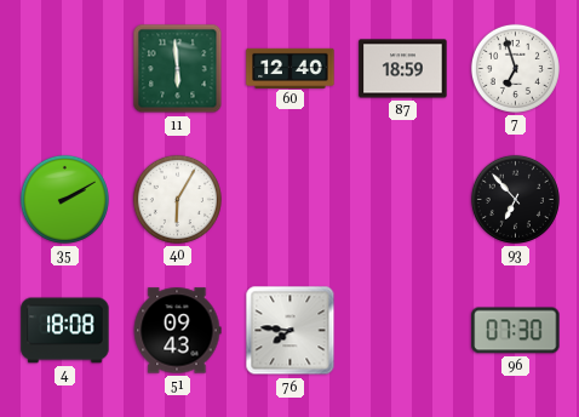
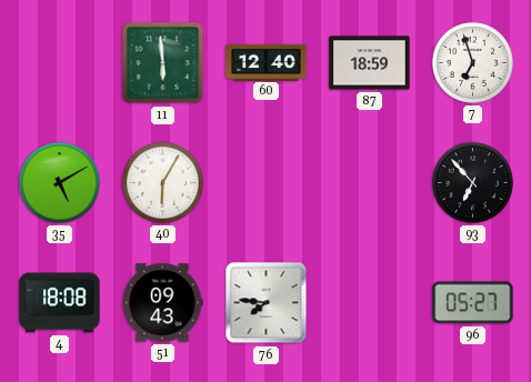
35: 2:10 -> 5:10 (59, 182)
96: 07:30 -> 05:27 (473, 303)
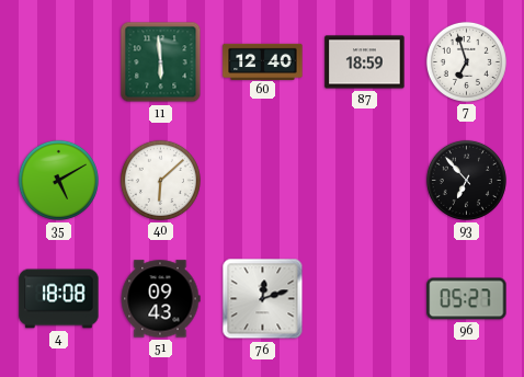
40: 6:05 -> 6:08 (160, 180)
76: 7:46 -> 12:12 (263, 299)
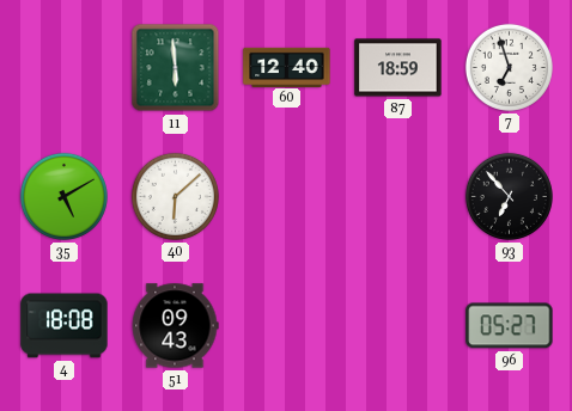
76: 12:12 -> none (263, 299)
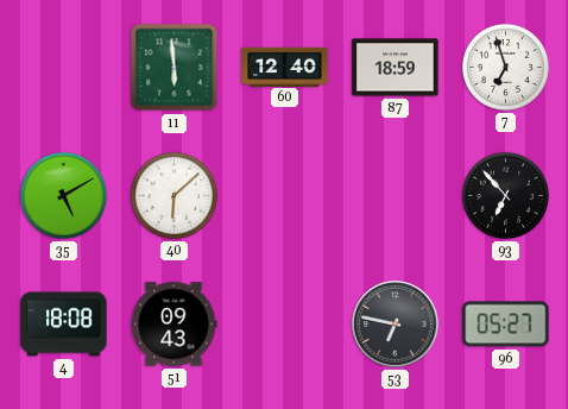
53: none -> 6:47 (396, 325)
